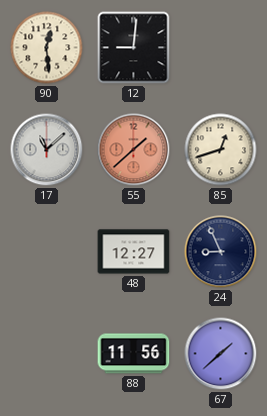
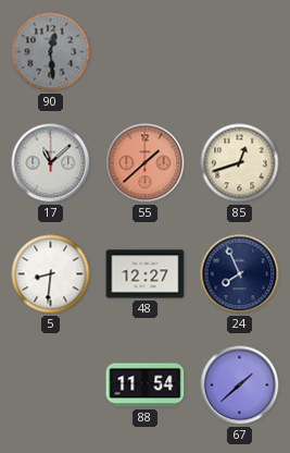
90 dial: cream -> grey (51, 52)
12: 9:01 -> none (134, 48)
5: none -> 8:31 (51, 274)
24: 8:56 -> 7:56 (240, 274)
88: 11:56 -> 11:54 (146, 385)
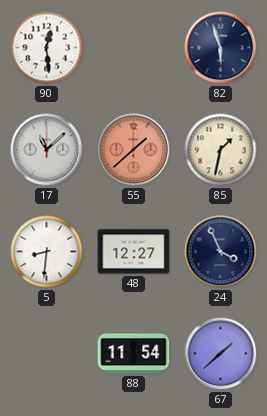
90 dial: grey -> white (47, 48)
82: none -> 5:57 (221, 48)
85: 12:42 -> 1:32 (221, 150)
24: 7:56 -> 3:56 (221, 252)
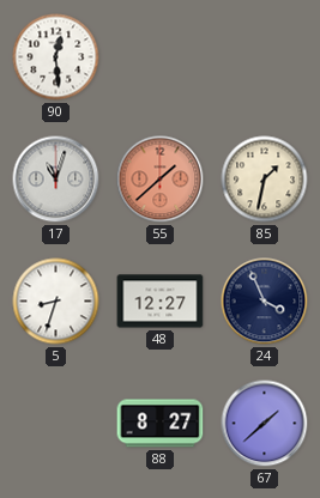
82: 5:57 -> none (221, 48)
17: 11:08 -> 11:03 (56, 180)
5: 8:31 -> 8:33 (56, 302)
88: 11:54 -> 8:27 (161, 424)
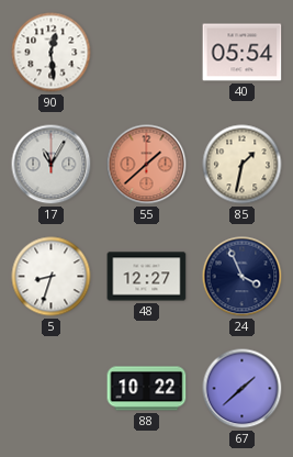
40: none -> 05:54 (243, 53)
17: 11:03 -> 11:05 (52, 165)
88: 8:27 -> 10:22 (147, 389)
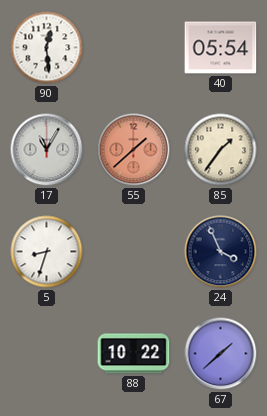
85: 1:32 -> 1:36 (221, 150)
48: 12:27 -> none (147, 277)
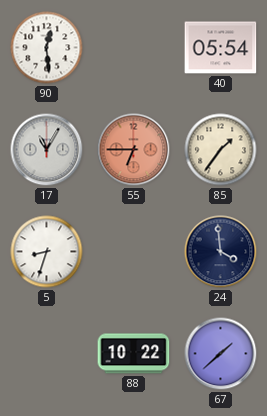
55: 1:38 -> 6:45 (134, 150)
24: 3:56 -> 3:59 (221, 252)
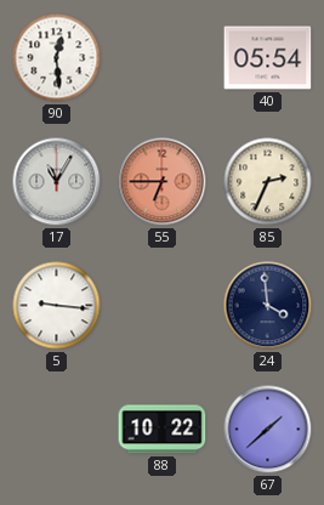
85: 1:36 -> 2:34 (268, 182)
5: 8:33 -> 9:16 (57, 306)
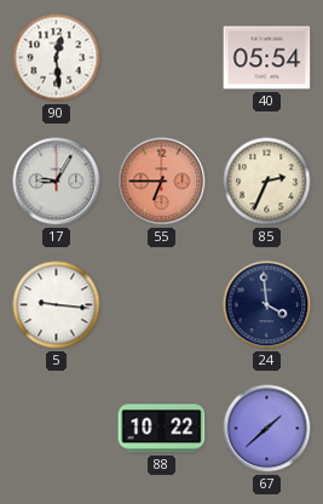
17: 11:05 -> 9:05 (57, 182)
